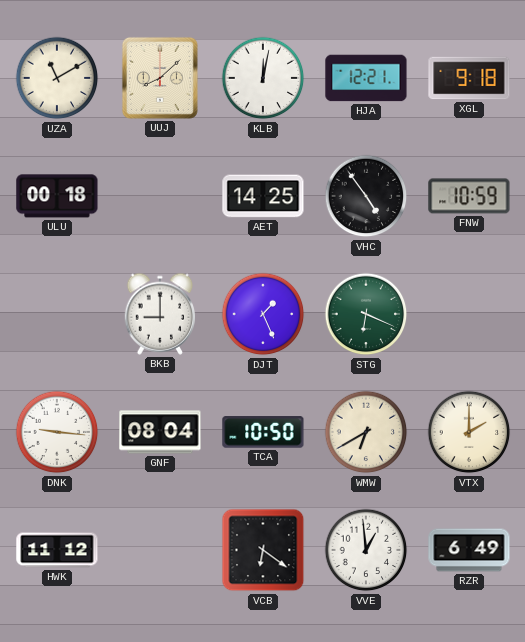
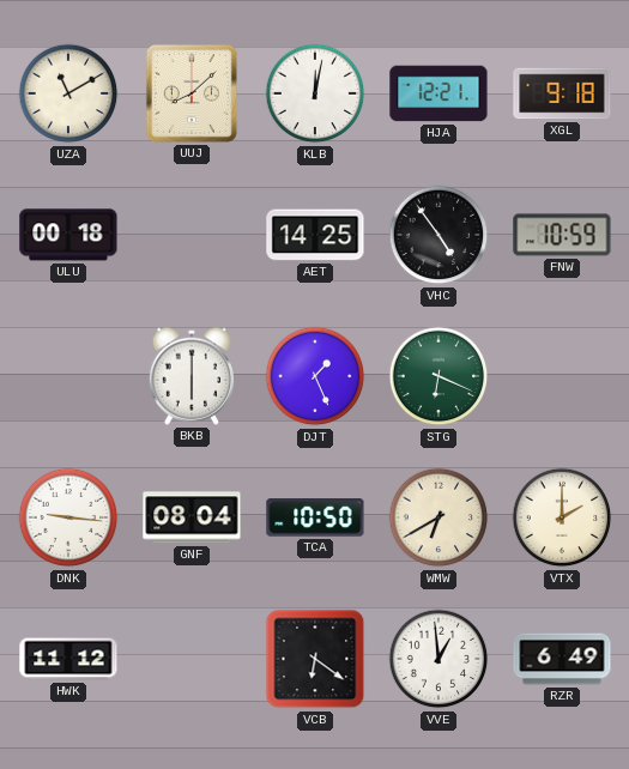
BKB: 9:00 -> 6:00 (192, 376)
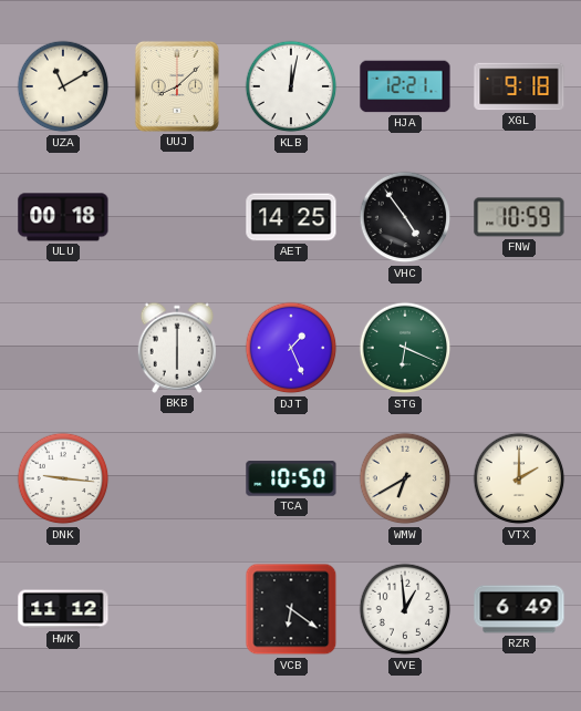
GNF: 08:04 -> none (192, 517)
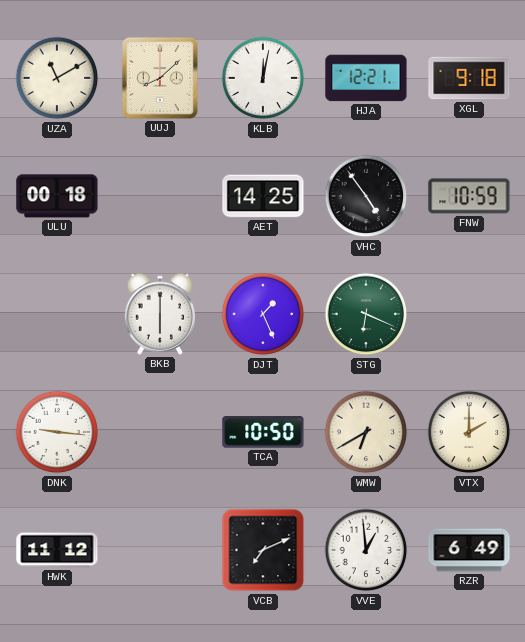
VCB: 6:21 -> 7:11 (263, 550)
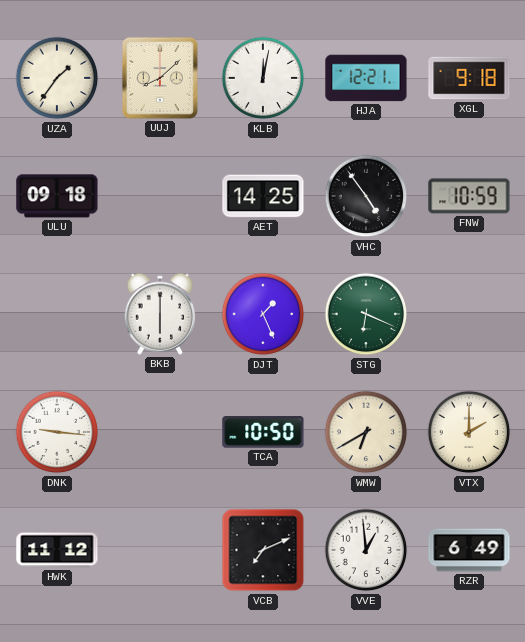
UZA: 11:10 -> 1:36 (57, 78)
ULU: 00:18 -> 09:18 (57, 196)
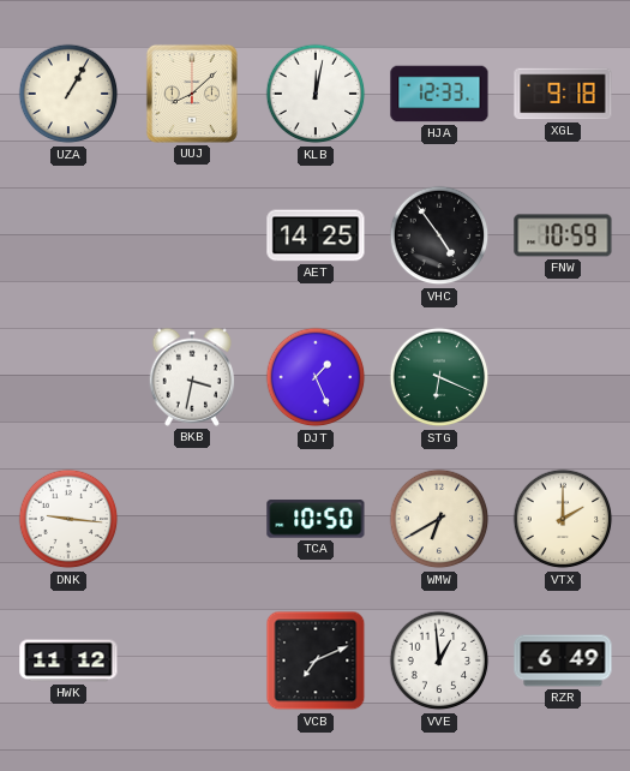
UZA: 1:36 -> 1:05 (68, 94)
HJA: 12:21 -> 12:33 (439, 94)
ULU: 09:18 -> none (57, 196)
BKB: 6:00 -> 3:32 (192, 377)
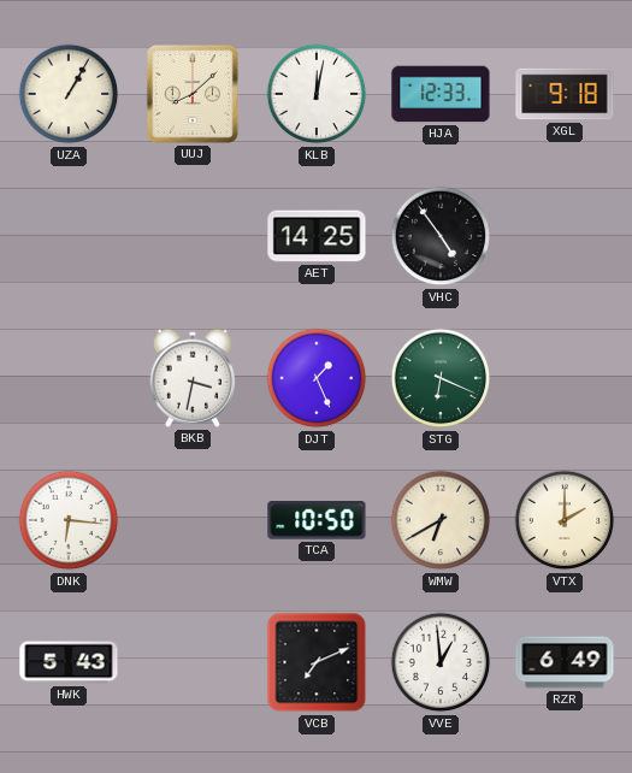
FNW: 10:59 -> none (563, 235)
DNK: 9:16 -> 6:16 (69, 520)
HWK: 11:12 -> 5:43 (69, 662)
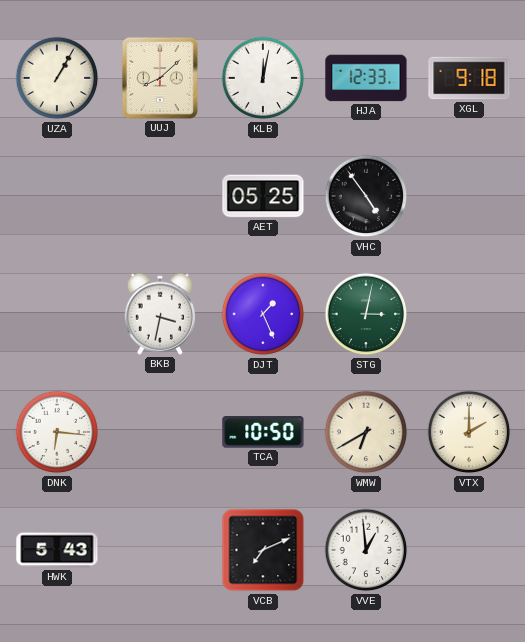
AET: 14:25 -> 05:25 (263, 196)
STG: 6:19 -> 3:02 (366, 314)
RZR: 6:49 -> none (565, 662)
